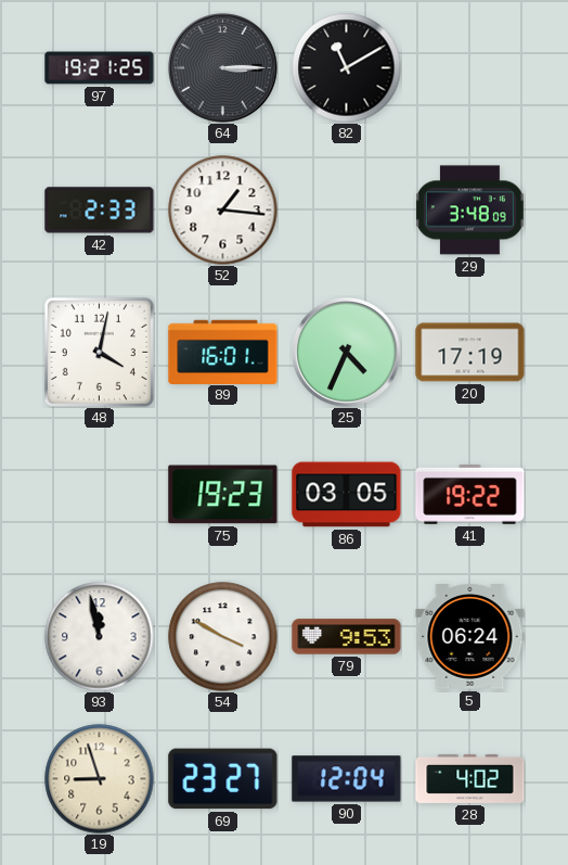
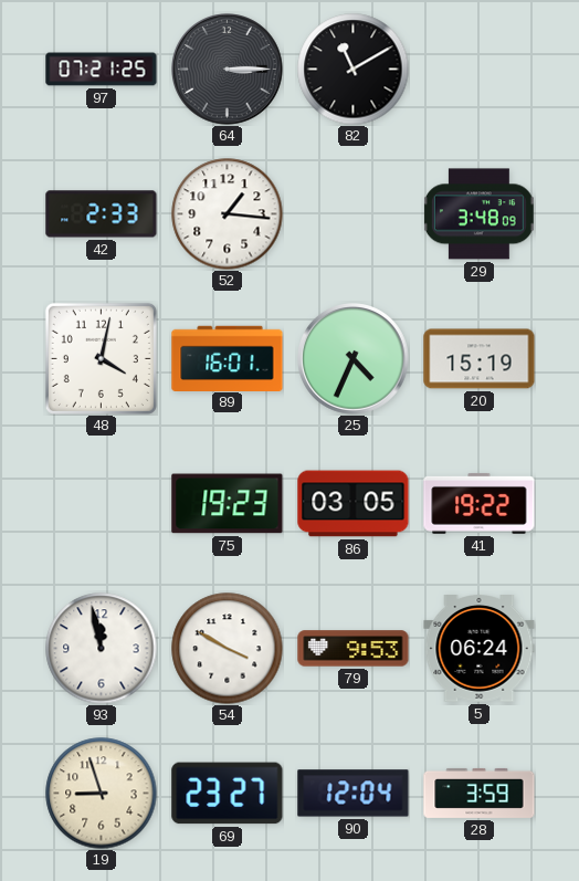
97: 19:21 -> 07:21 (102, 70)
20: 17:19 -> 15:19 (480, 359)
28: 4:02 -> 3:59 (480, 793)
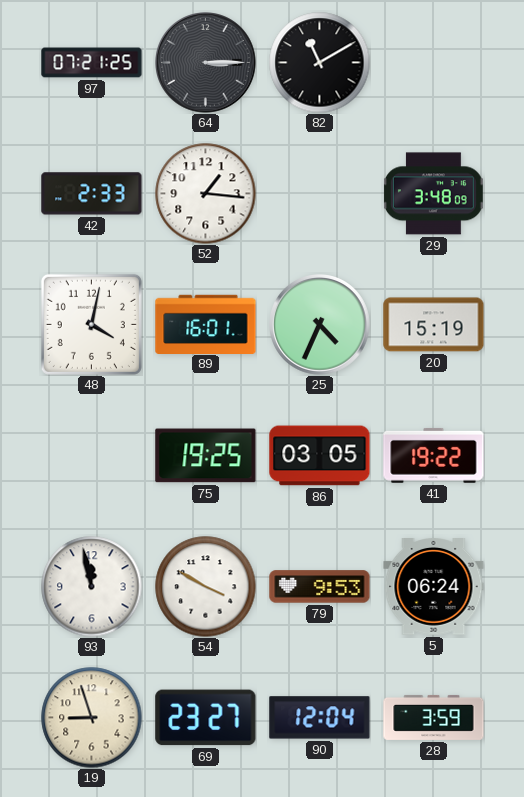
75: 19:23 -> 19:25 (206, 456)
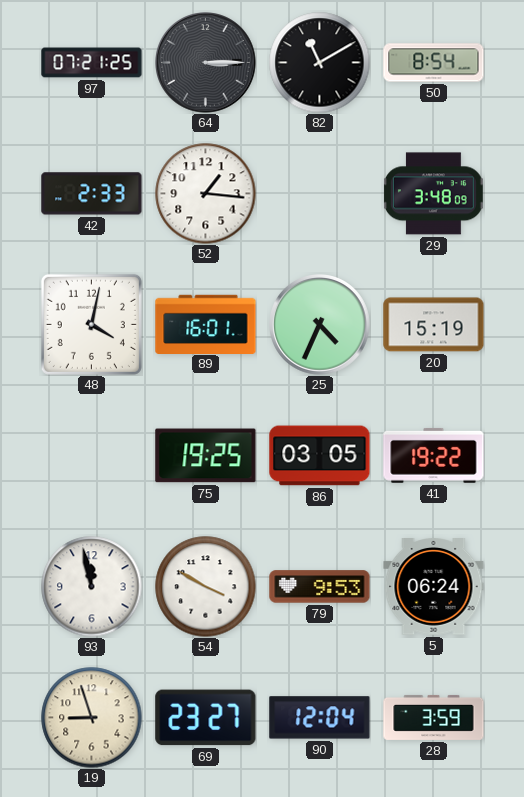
50: none -> 8:54 (434, 63)
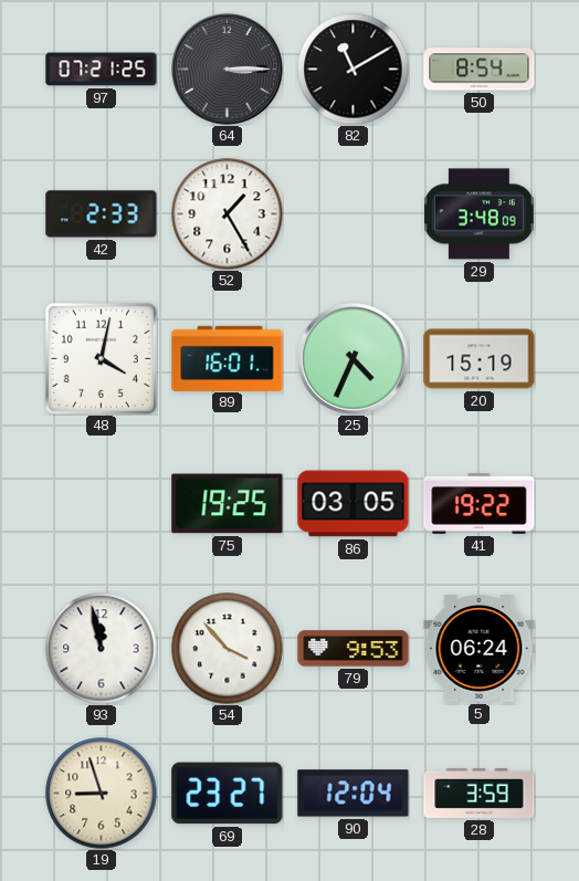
52: 1:16 -> 1:25 (228, 214)
54: 3:50 -> 3:53 (228, 649)
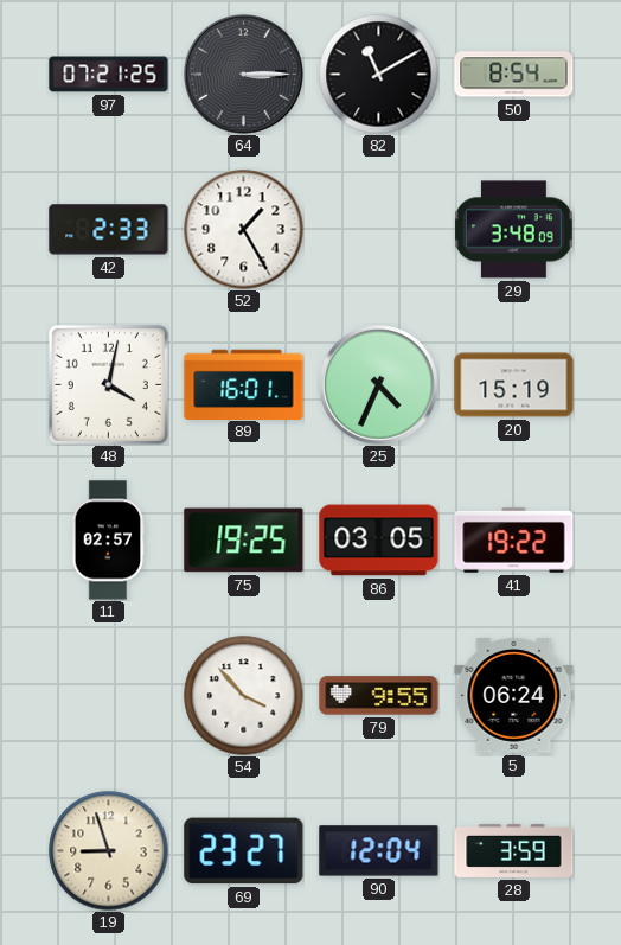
11: none -> 02:57 (108, 541)
93: 11:58 -> none (102, 649)
79: 9:53 -> 9:55 (379, 696)
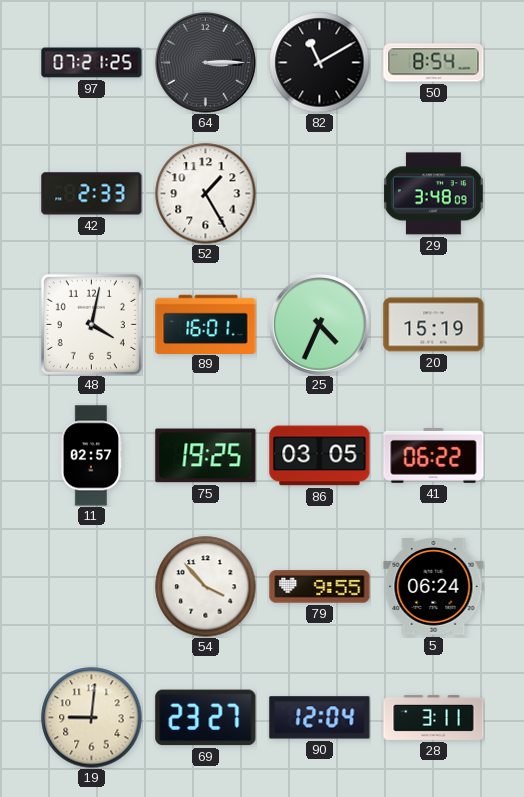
41: 19:22 -> 06:22 (434, 455)
19: 8:57 -> 9:01 (92, 718)
28: 3:59 -> 3:11 (434, 717)
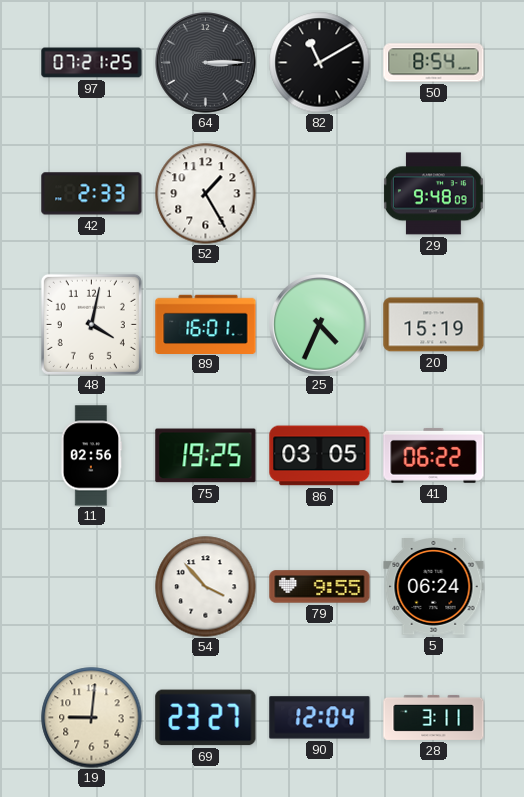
29: 3:48 -> 9:48 (433, 194)
11: 02:57 -> 02:56 (91, 456)
